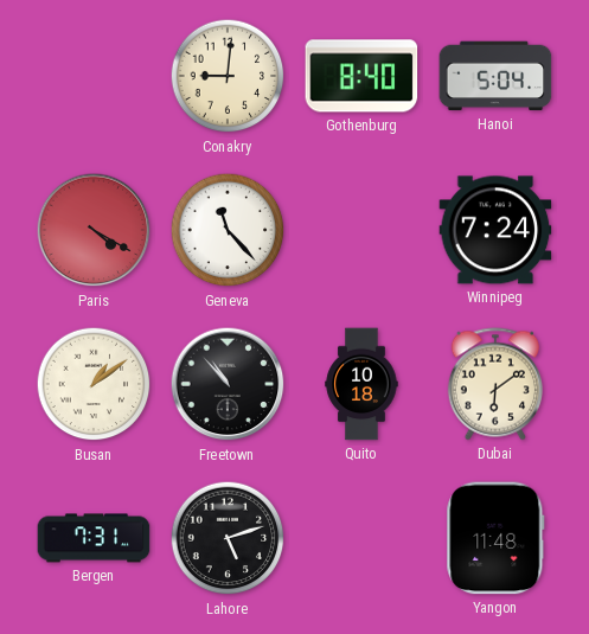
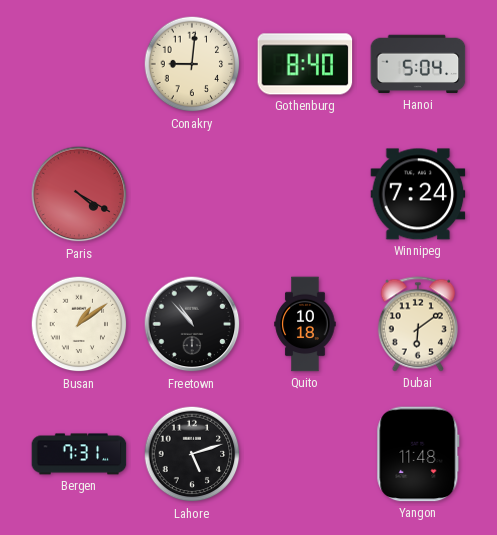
Geneva: 11:23 -> none (228, 230)
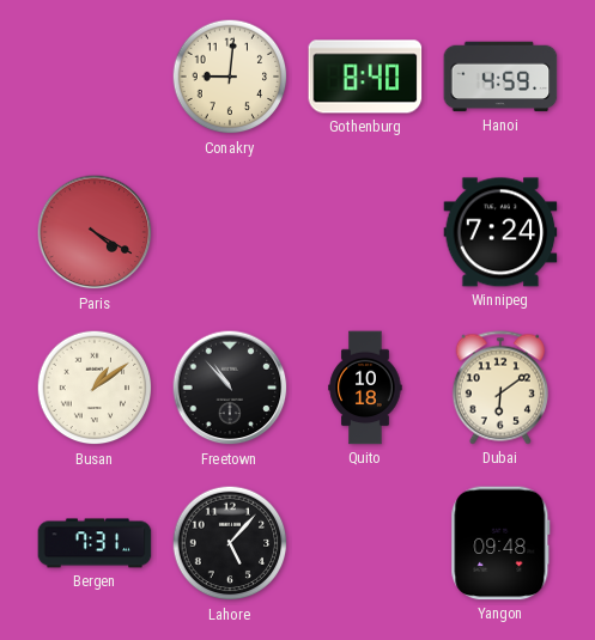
Hanoi: 5:04 -> 4:59 (500, 77)
Lahore: 5:12 -> 5:07 (230, 543)
Yangon: 11:48 -> 09:48 (500, 543)
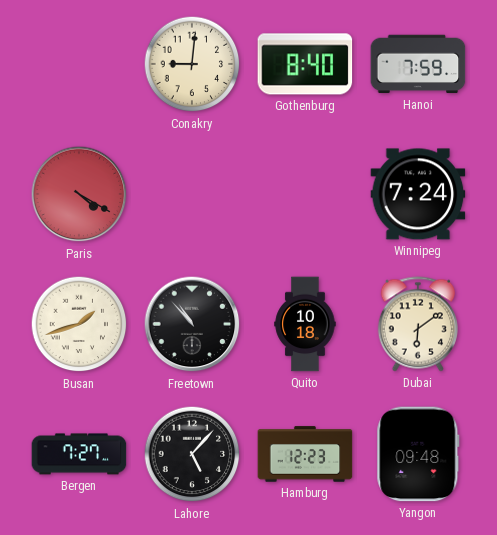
Hanoi: 4:59 -> 7:59 (418, 64)
Busan: 1:09 -> 1:42 (79, 324)
Bergen: 7:31 -> 7:27 (79, 454)
Hamburg: none -> 12:23 (305, 454)
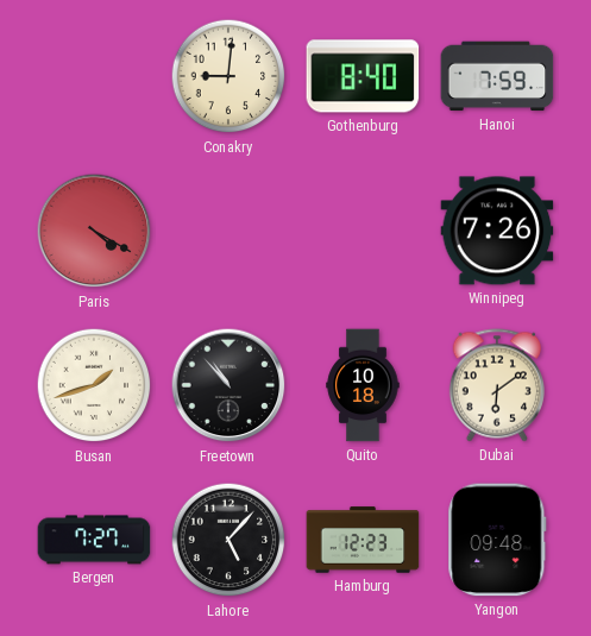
Winnipeg: 7:24 -> 7:26 (497, 231)
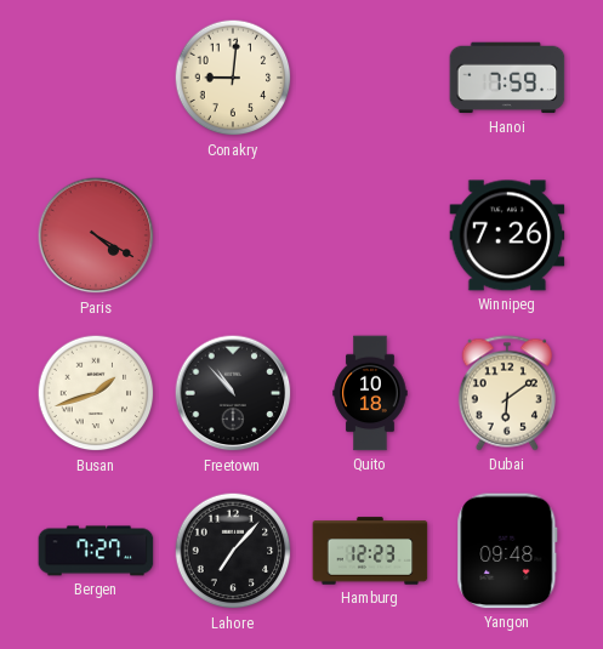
Gothenburg: 8:40 -> none (363, 76)
Lahore: 5:07 -> 7:07 (233, 551)
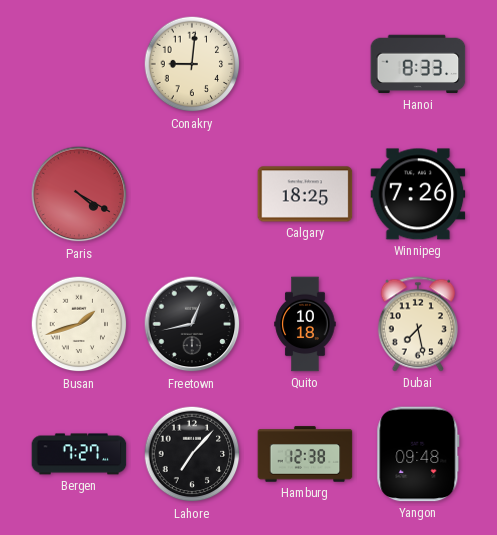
Hanoi: 7:59 -> 8:33 (418, 64)
Calgary: none -> 18:25 (305, 194)
Freetown: 10:53 -> 12:43 (192, 324)
Dubai: 6:09 -> 7:28 (417, 324)
Hamburg: 12:23 -> 12:38 (305, 454)
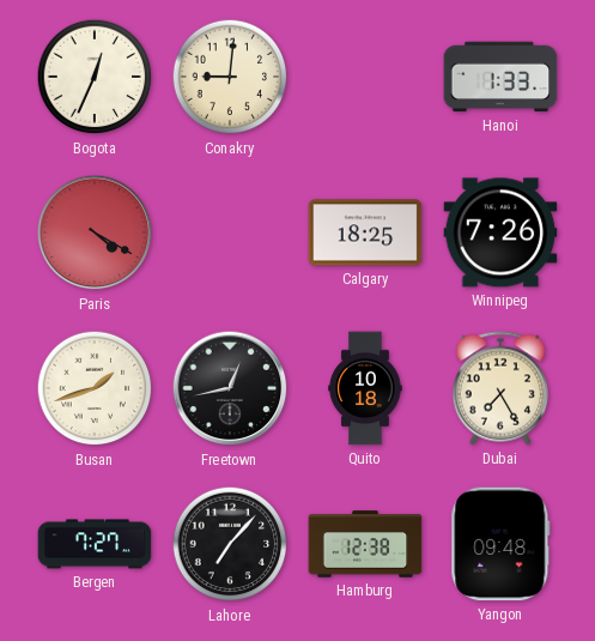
Bogota: none -> 12:34 (95, 77)
Hanoi: 8:33 -> 1:33 (500, 77)
Dubai: 7:28 -> 7:25 (499, 388)
